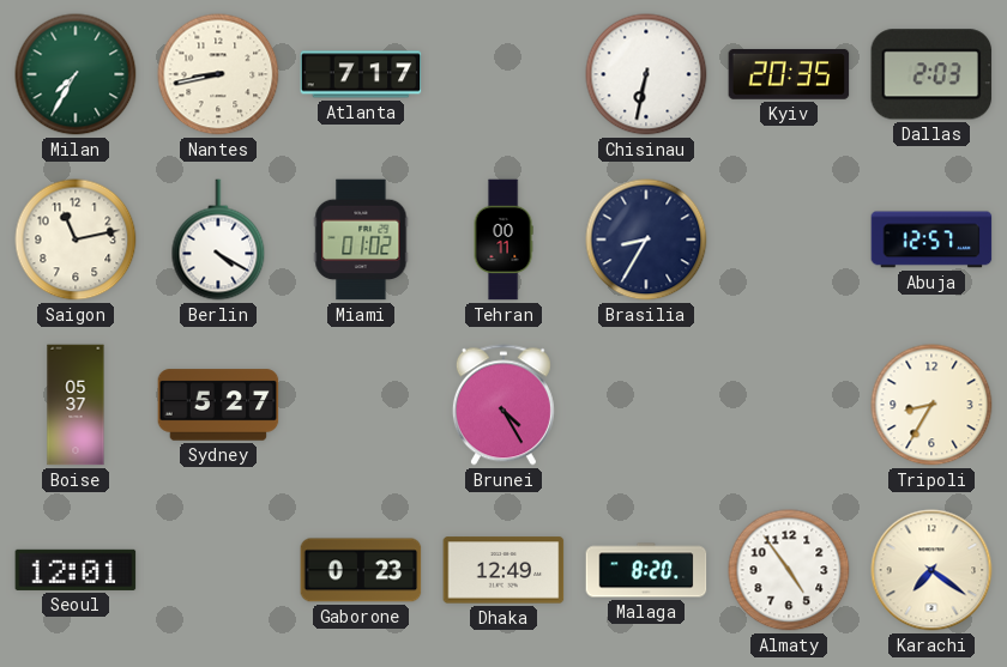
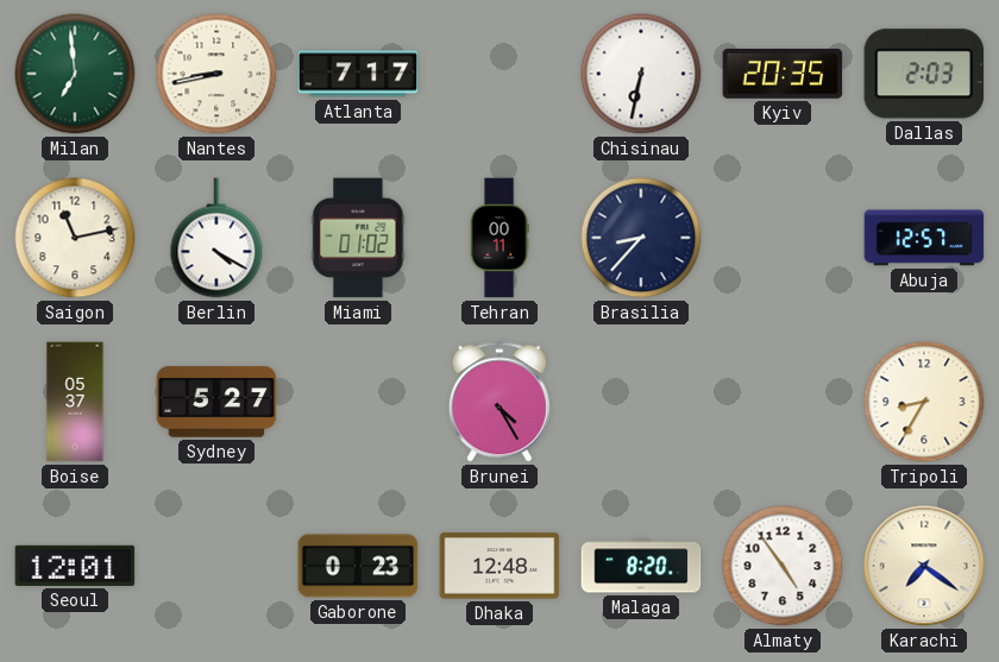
Milan: 7:35 -> 6:59 (75, 74)
Brasilia: 8:35 -> 8:37 (641, 238)
Dhaka: 12:49 -> 12:48 (499, 566)
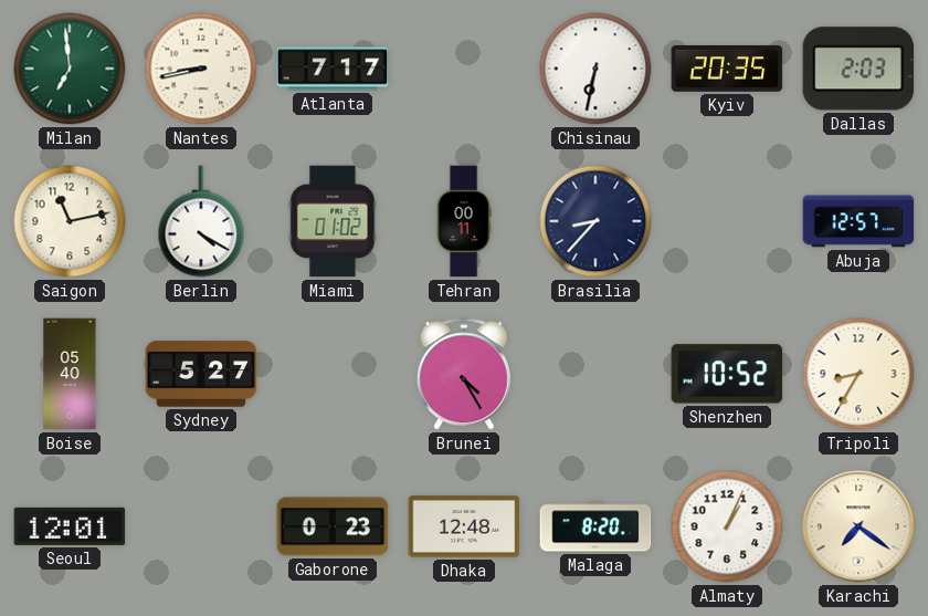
Boise: 05:37 -> 05:40 (70, 374)
Shenzhen: none -> 10:52 (727, 374)
Almaty: 4:54 -> 1:04 (727, 526)
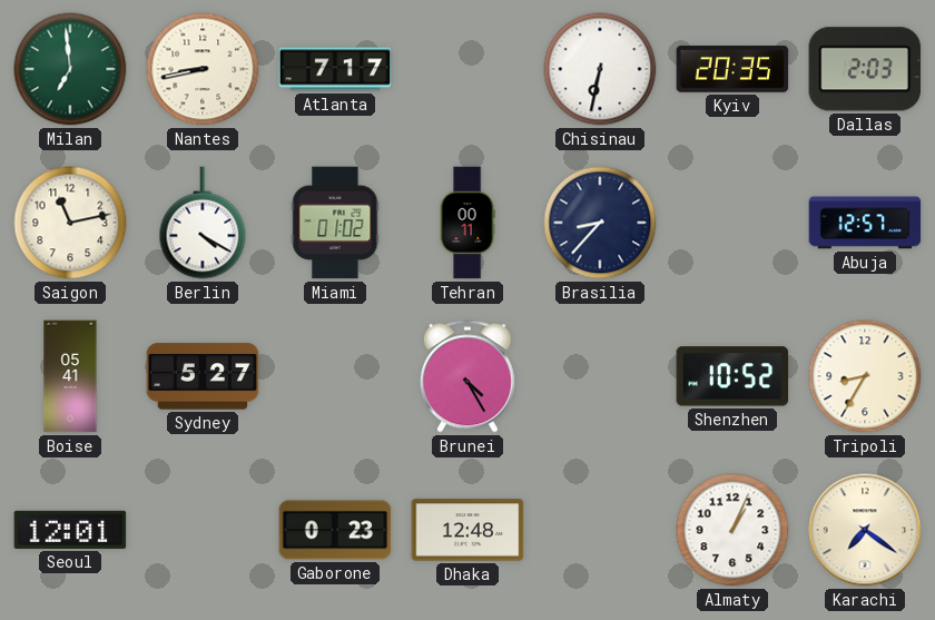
Boise: 05:40 -> 05:41 (70, 376)
Malaga: 8:20 -> none (595, 526)
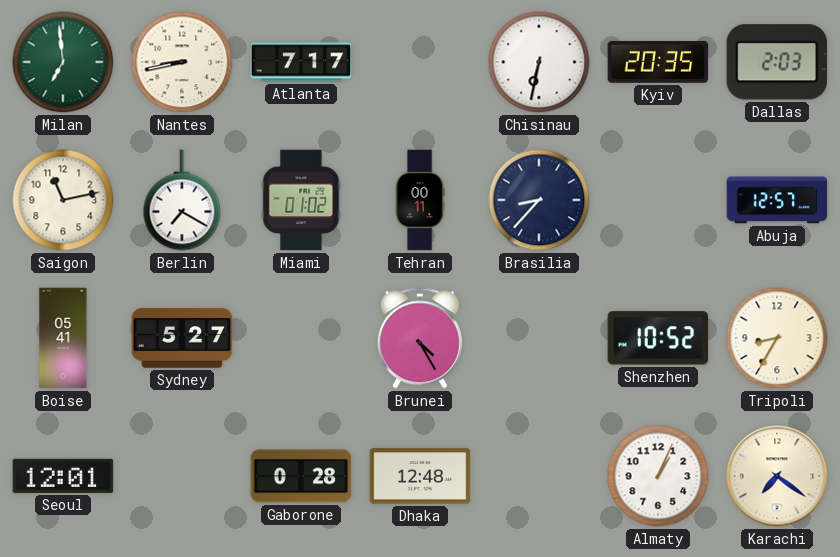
Berlin: 4:20 -> 7:20 (182, 200)
Gaborone: 0:23 -> 0:28 (301, 476)
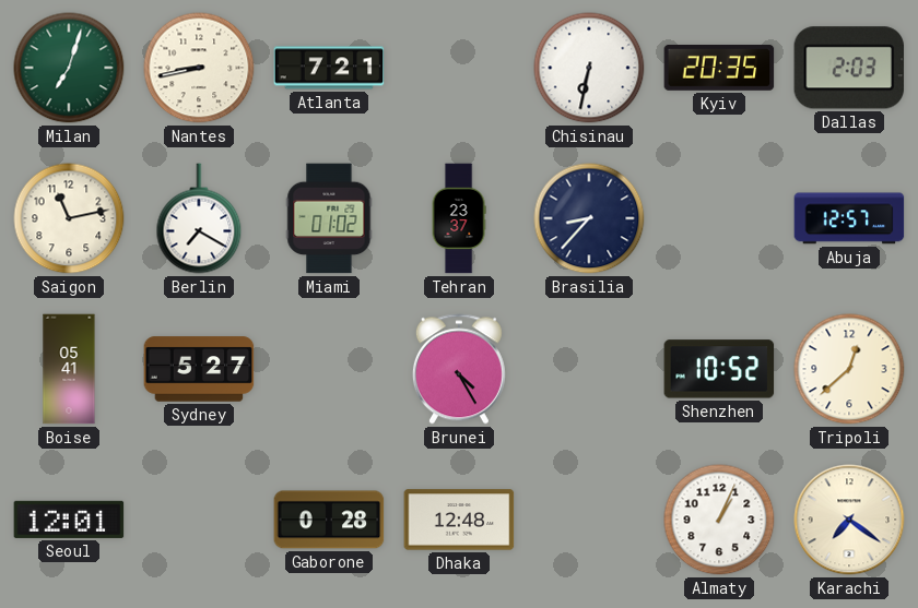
Milan: 6:59 -> 7:03 (69, 68)
Atlanta: 7:17 -> 7:21 (329, 68)
Tehran: 00:11 -> 23:37 (459, 218)
Tripoli: 8:35 -> 12:38 (849, 369)
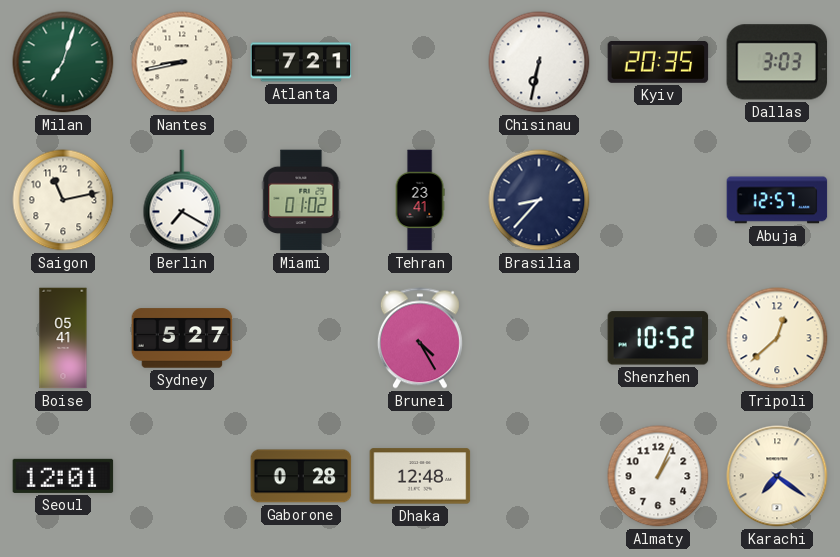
Dallas: 2:03 -> 3:03 (777, 62)
Tehran: 23:37 -> 23:41 (420, 200)
